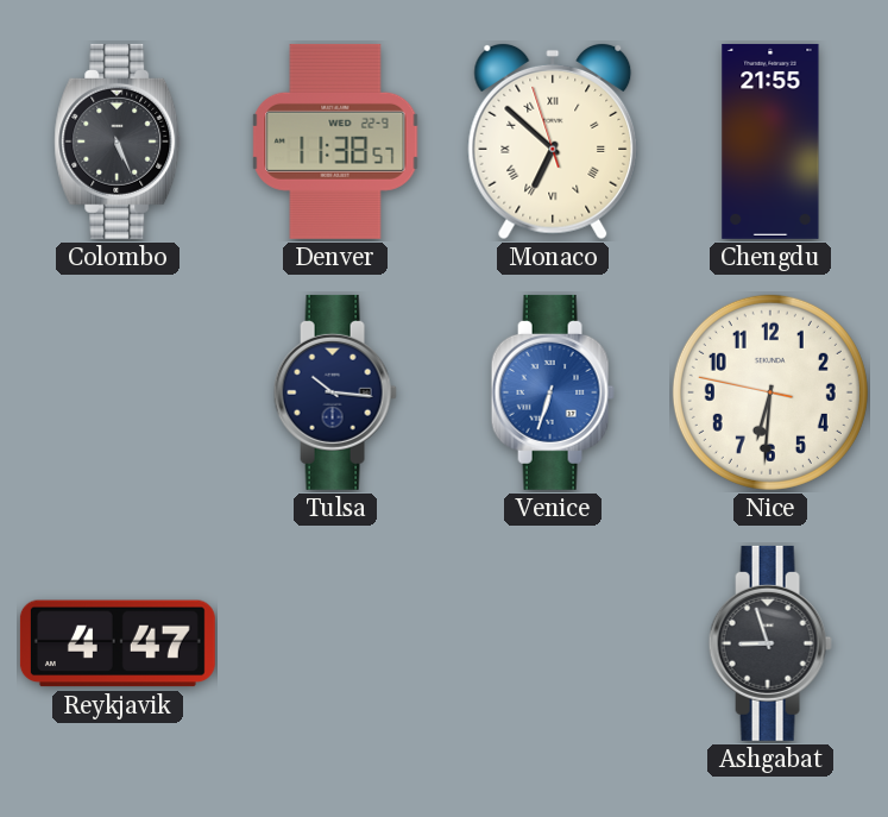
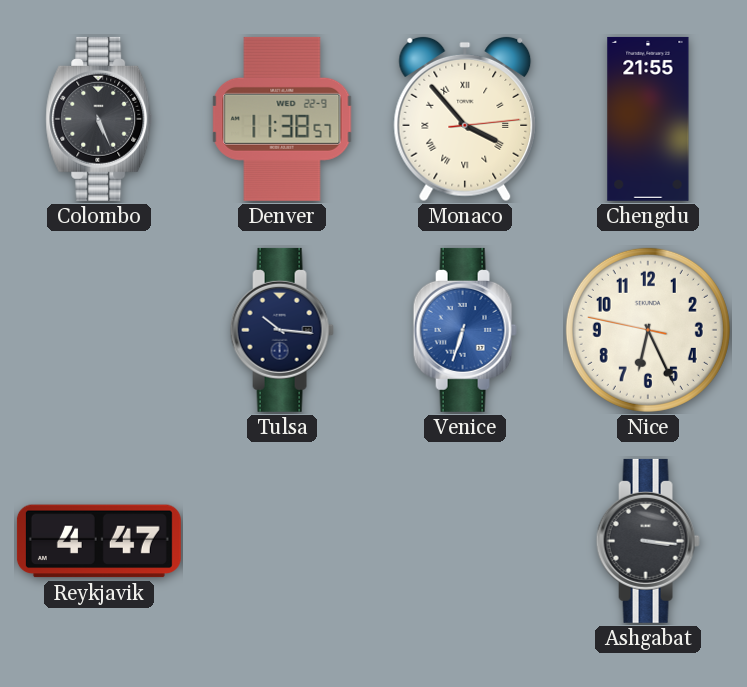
Monaco: 6:51 -> 3:53 (465, 119)
Nice: 6:30 -> 6:25 (648, 330)
Ashgabat: 8:57 -> 3:16 (648, 541)
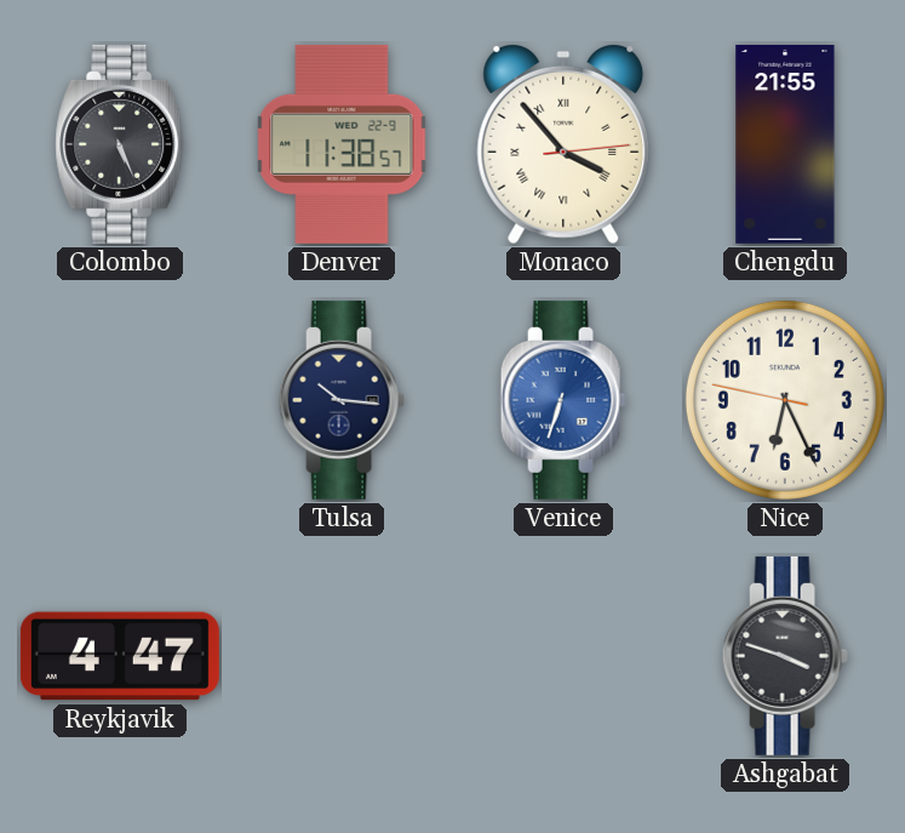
Ashgabat: 3:16 -> 3:48 (785, 656)
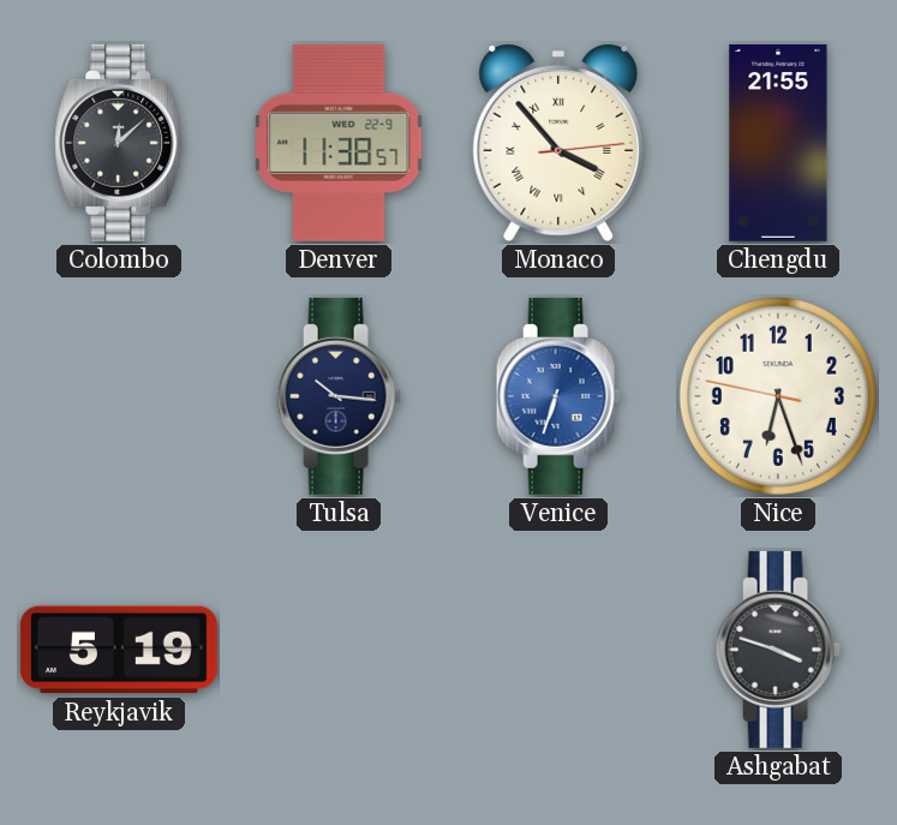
Colombo: 5:26 -> 12:08 (119, 143)
Nice: 6:25 -> 6:26 (778, 396)
Reykjavik: 4:47 -> 5:19 (119, 650)
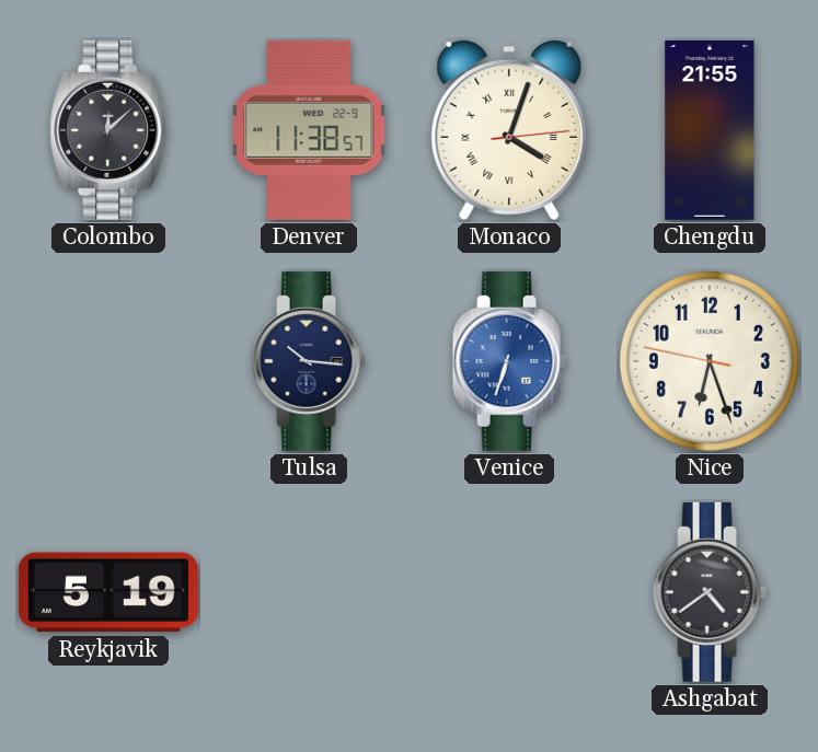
Monaco: 3:53 -> 4:03 (509, 130)
Ashgabat: 3:48 -> 4:39 (710, 592)
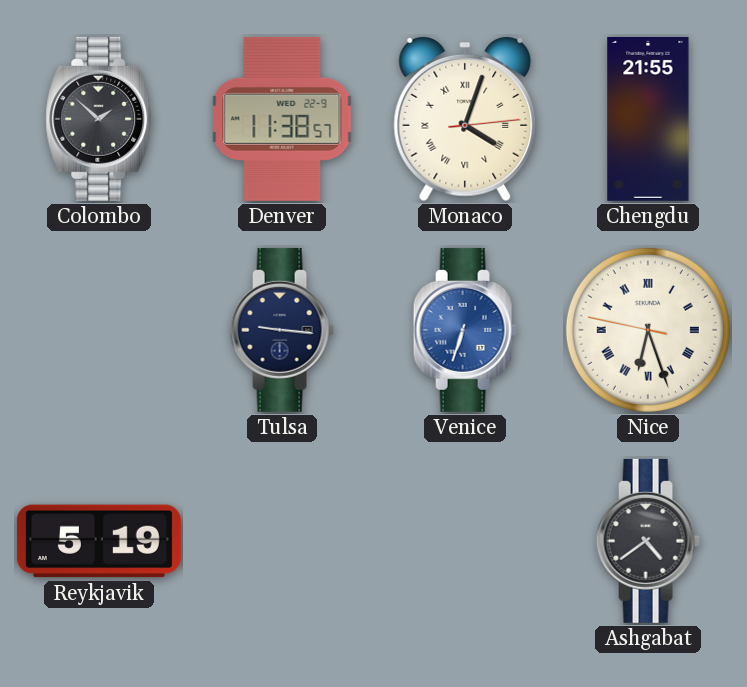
Colombo: 12:08 -> 1:52 (99, 119)
Tulsa: 10:16 -> 9:16 (282, 330)
Nice numerals: Arabic -> Roman (648, 330)
